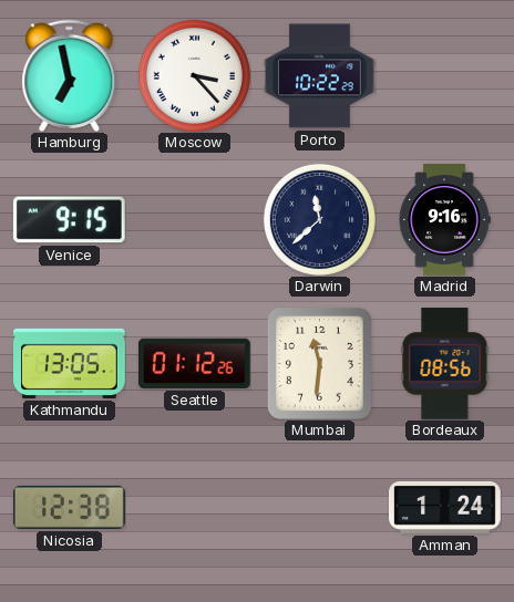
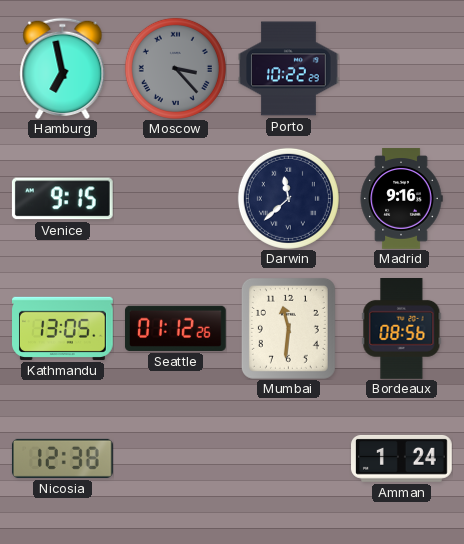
Moscow dial: white -> grey (175, 68)
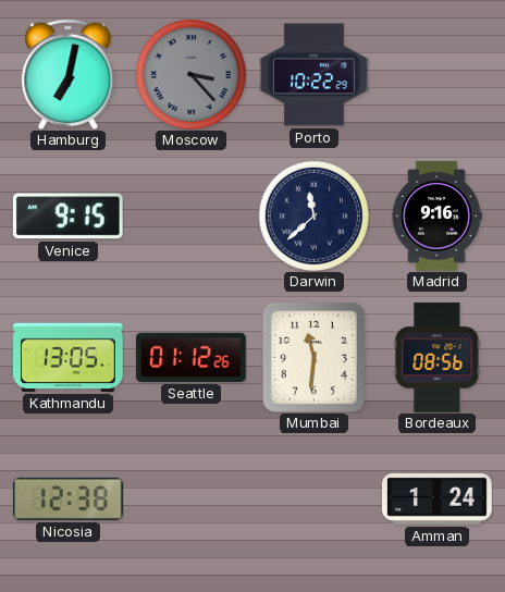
Hamburg: 6:58 -> 7:02 (69, 74)
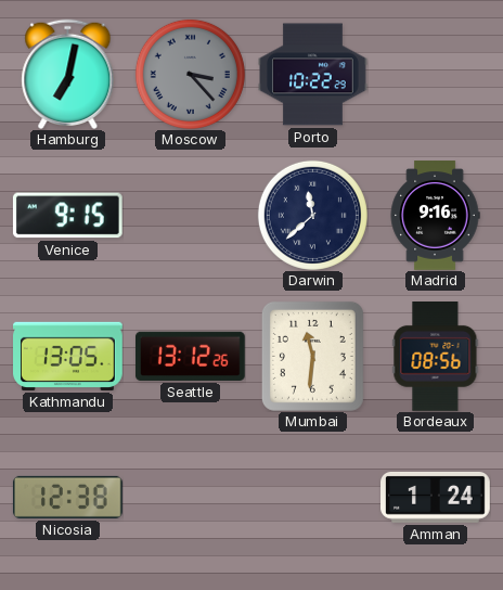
Seattle: 01:12 -> 13:12 (190, 356)
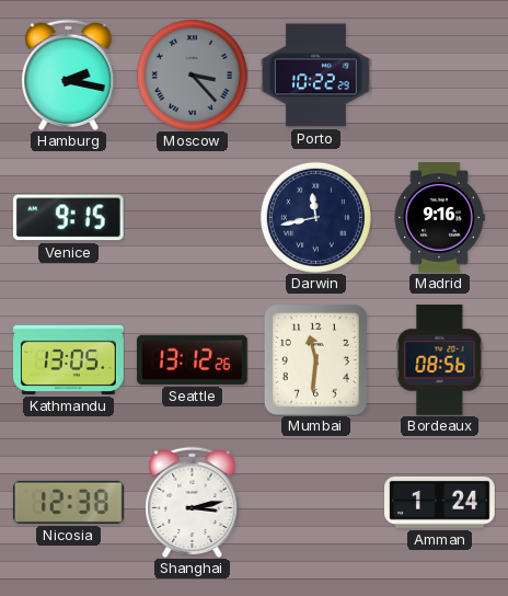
Hamburg: 7:02 -> 2:17 (69, 74)
Darwin: 11:38 -> 11:43 (315, 217)
Shanghai: none -> 3:13 (193, 502)
